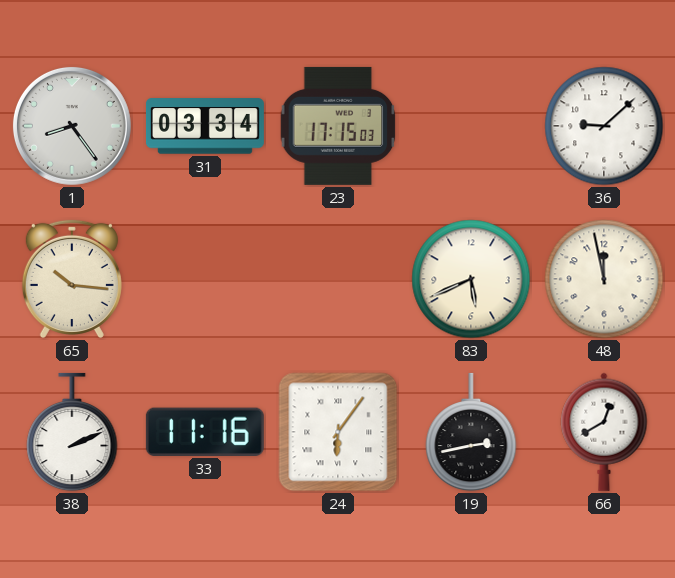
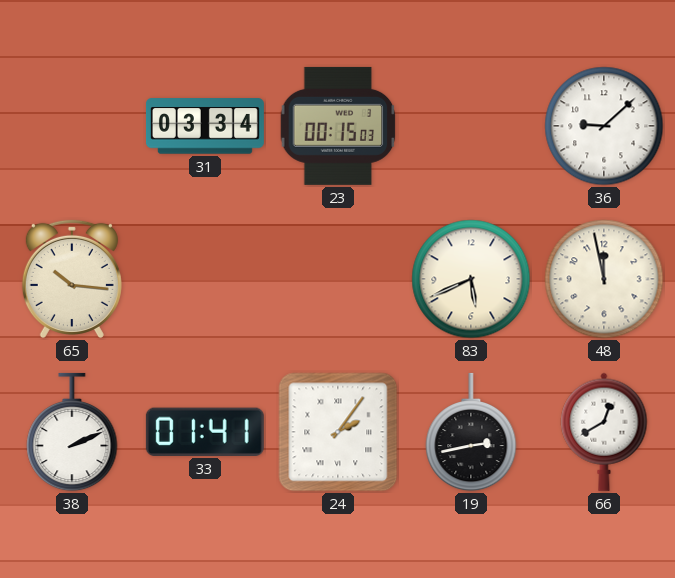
1: 8:24 -> none (72, 126)
23: 17:15 -> 00:15 (338, 126)
33: 11:16 -> 01:41 (205, 432)
24: 6:06 -> 2:06 (338, 432)
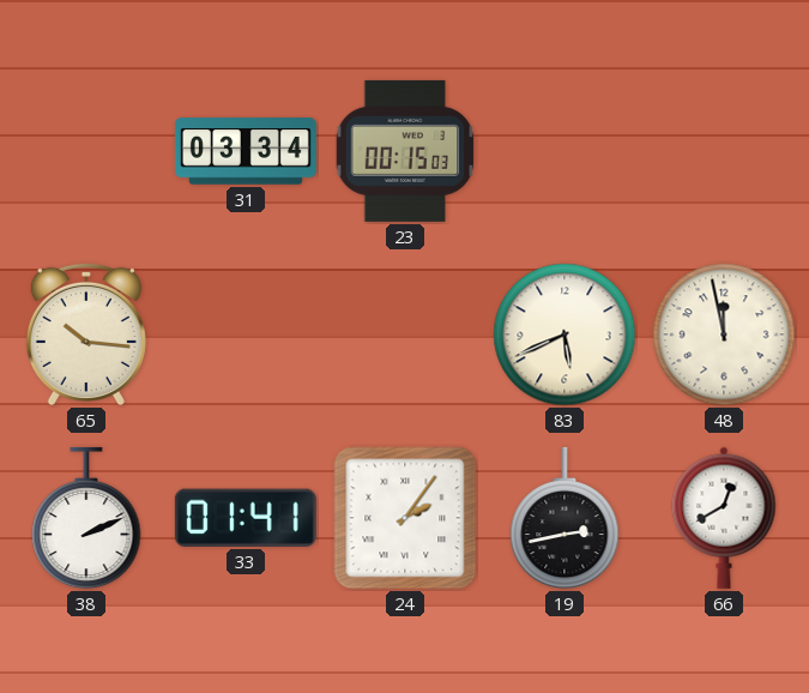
36: 9:08 -> none (604, 126)
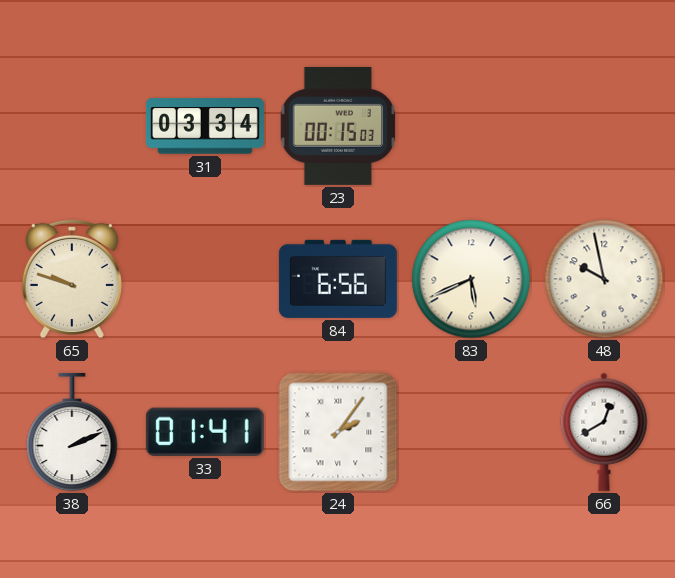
65: 10:16 -> 9:48 (72, 279)
84: none -> 6:56 (338, 279)
48: 11:58 -> 9:58 (604, 279)
19: 2:43 -> none (565, 518)
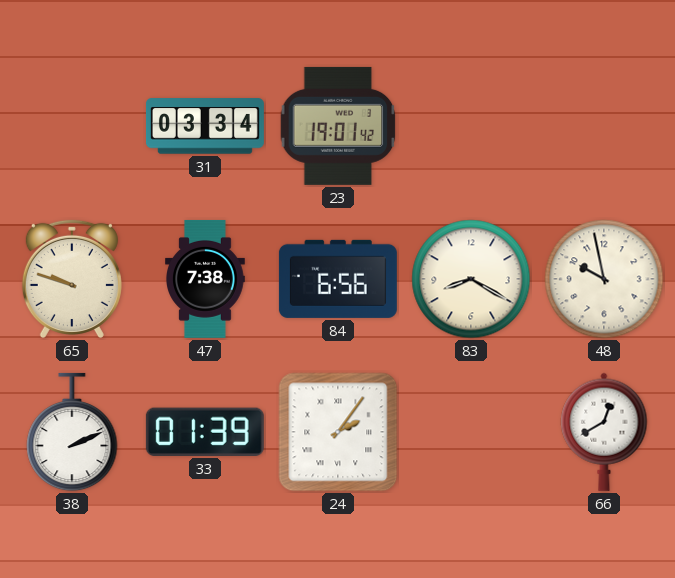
23: 00:15 -> 19:01 (338, 126)
47: none -> 7:38 (205, 279)
83: 5:41 -> 8:20 (471, 279)
33: 01:41 -> 01:39 (205, 432)
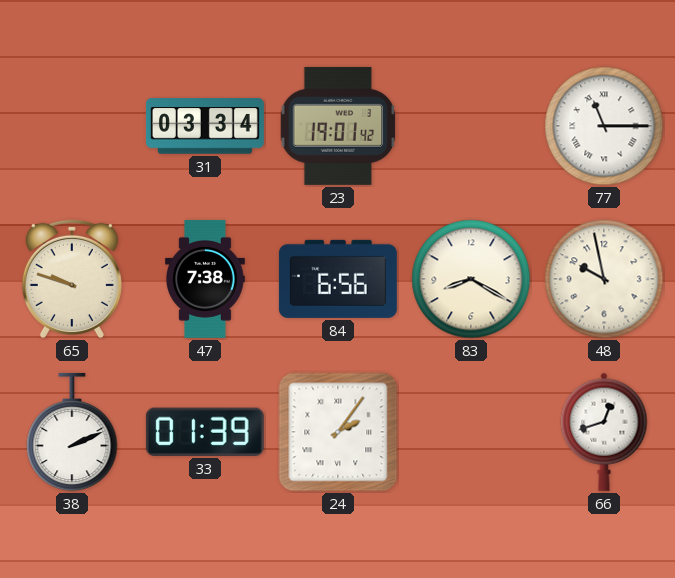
77: none -> 11:15 (604, 126)
66: 12:40 -> 12:42 (604, 432)
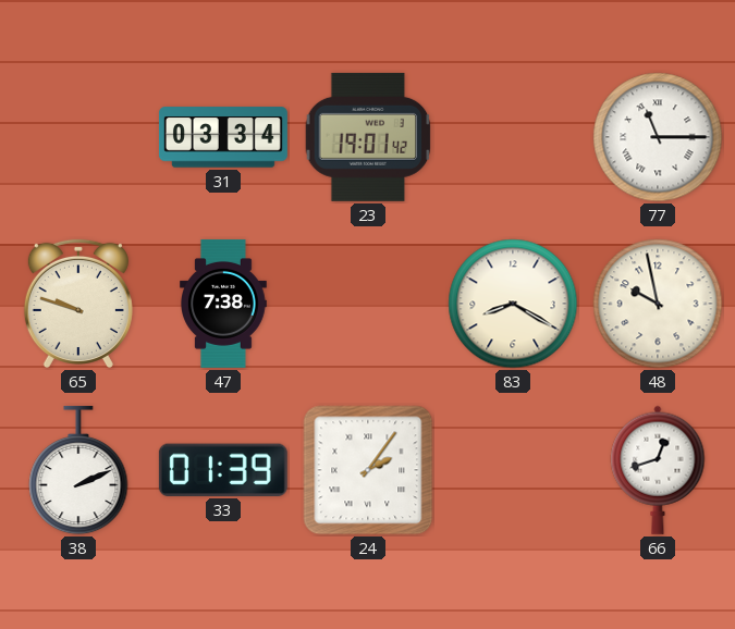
84: 6:56 -> none (338, 279)
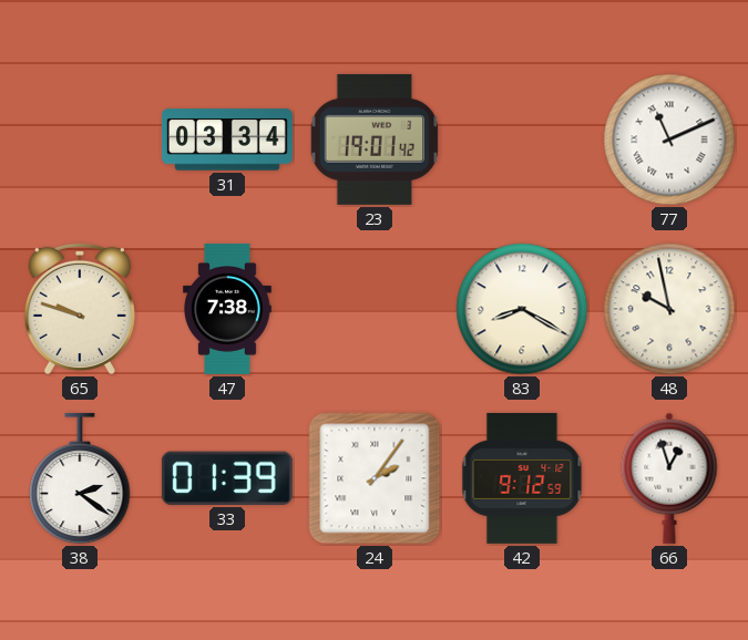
77: 11:15 -> 11:11 (669, 140)
38: 2:11 -> 2:21 (80, 478)
42: none -> 9:12 (522, 478)
66: 12:42 -> 12:57 (669, 478)
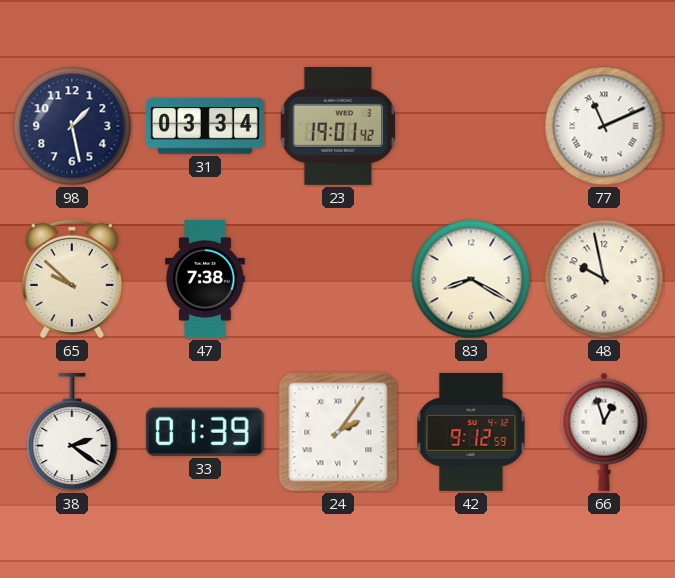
98: none -> 1:28 (72, 126)
65: 9:48 -> 9:52 (72, 279)
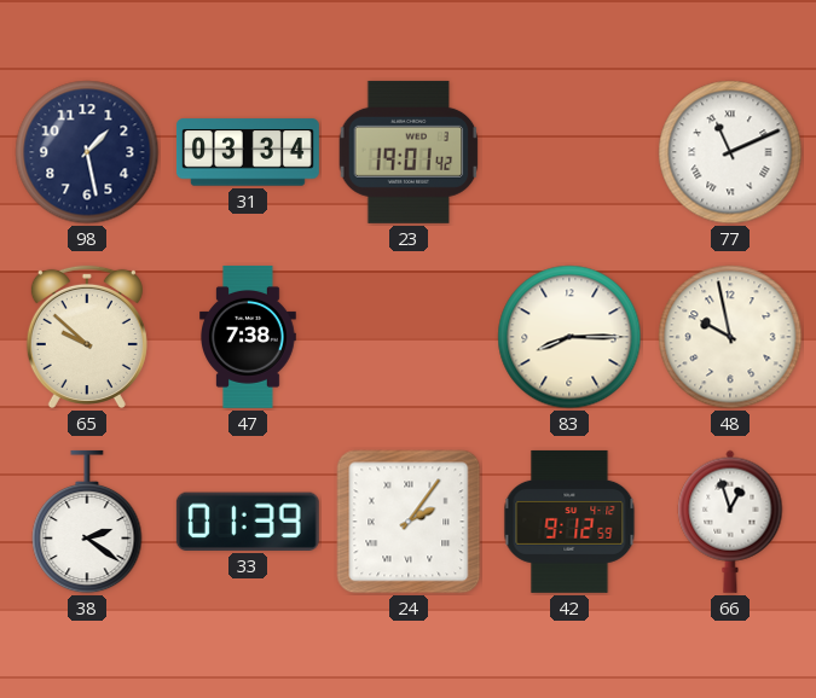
83: 8:20 -> 8:15 (569, 337)
